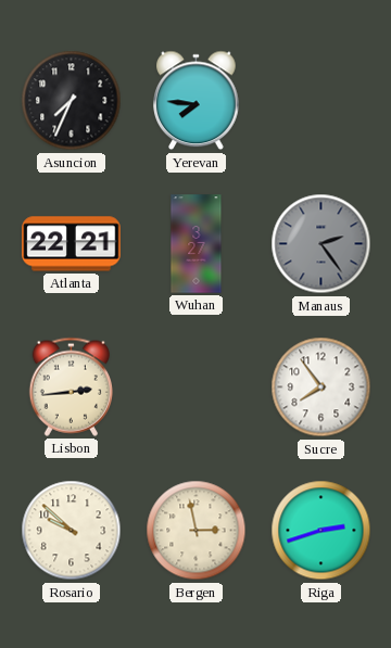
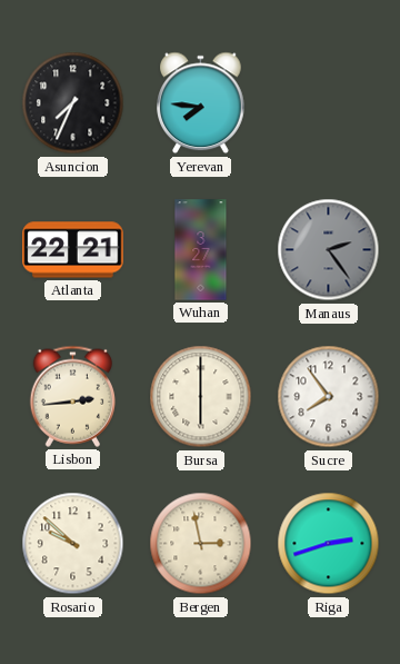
Bursa: none -> 6:00 (201, 397)
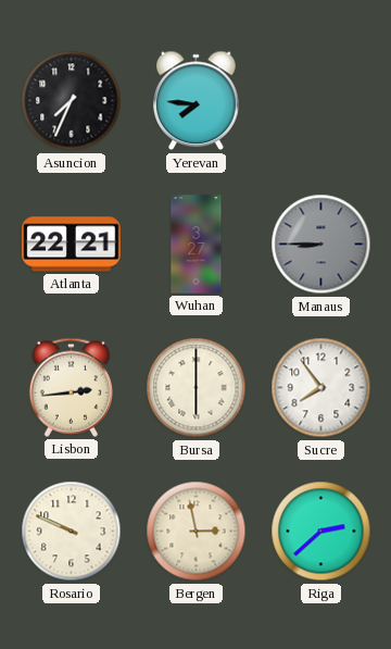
Manaus: 2:24 -> 8:45 (321, 245)
Rosario: 9:52 -> 9:49 (72, 532)
Riga: 2:42 -> 2:38 (321, 532)
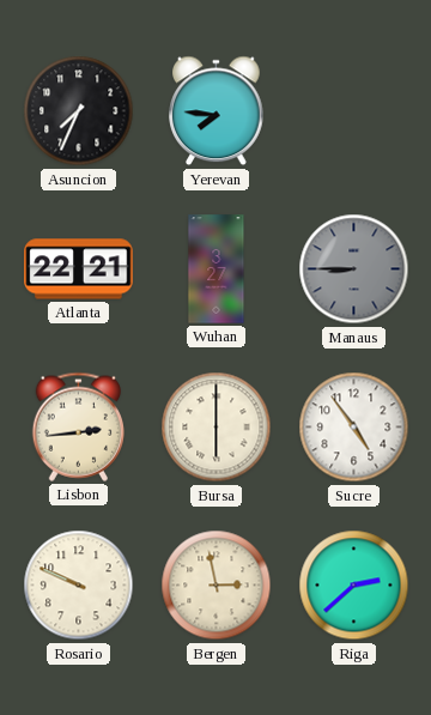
Sucre: 7:54 -> 4:54 (354, 428)
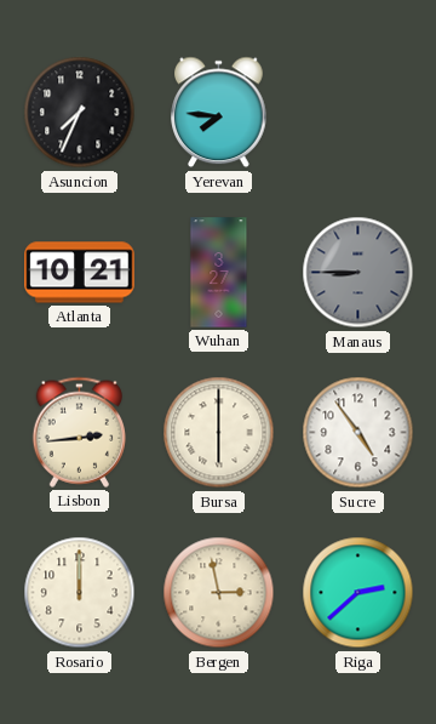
Atlanta: 22:21 -> 10:21 (80, 273)
Rosario: 9:49 -> 12:00 (80, 593)
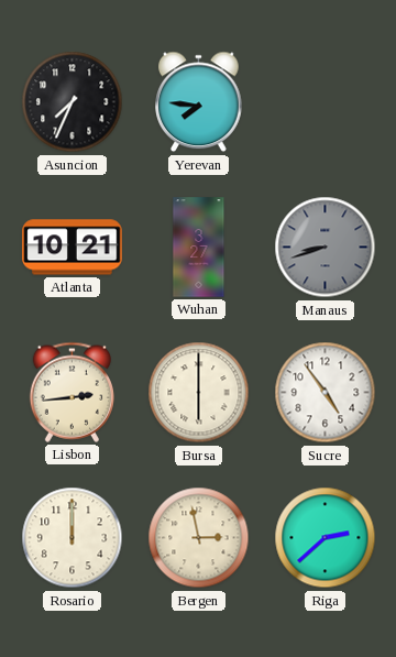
Manaus: 8:45 -> 8:42 (326, 248)
